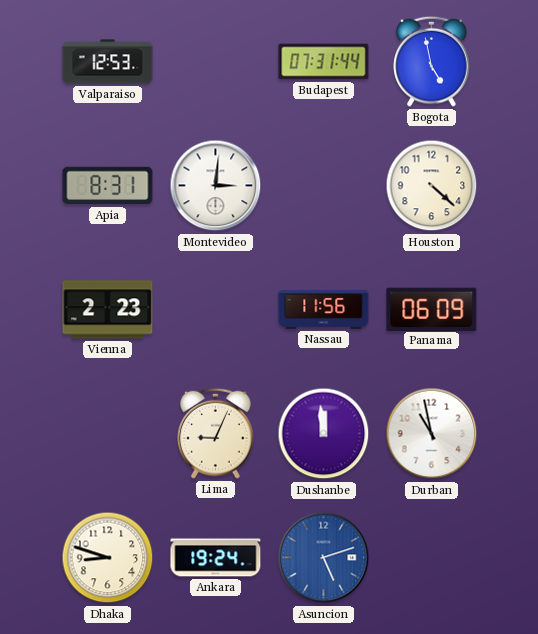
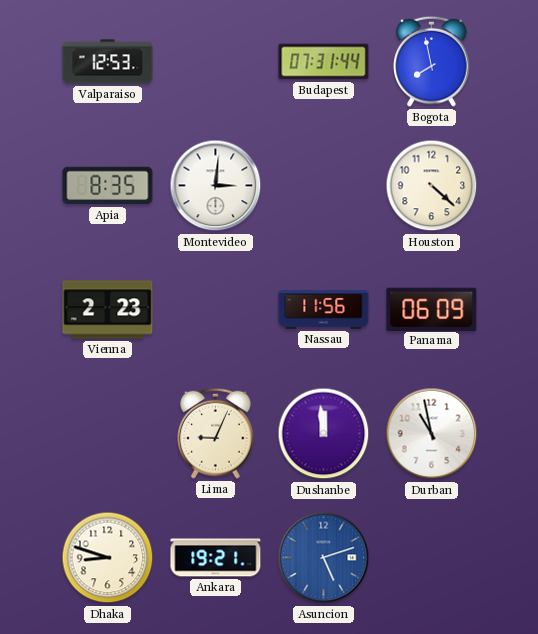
Bogota: 4:58 -> 7:58 (432, 61)
Apia: 8:31 -> 8:35 (108, 186)
Ankara: 19:24 -> 19:21 (216, 558)
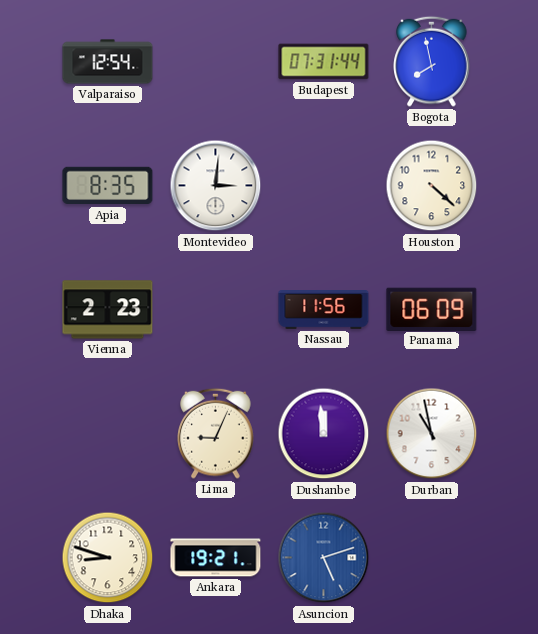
Valparaiso: 12:53 -> 12:54 (108, 62)
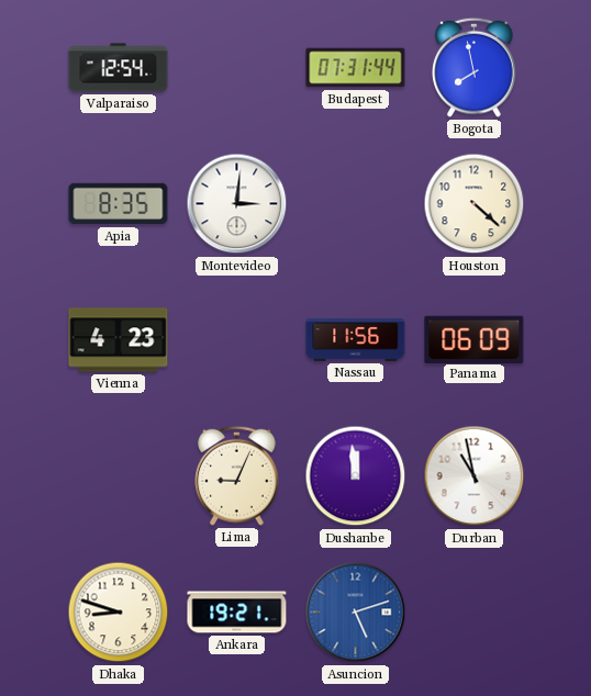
Vienna: 2:23 -> 4:23 (119, 340)
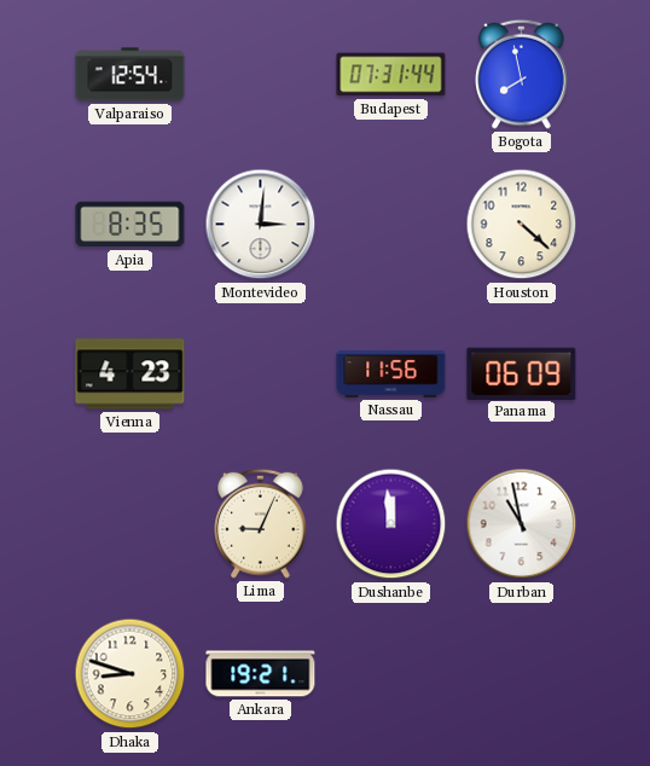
Asuncion: 5:12 -> none (356, 613)
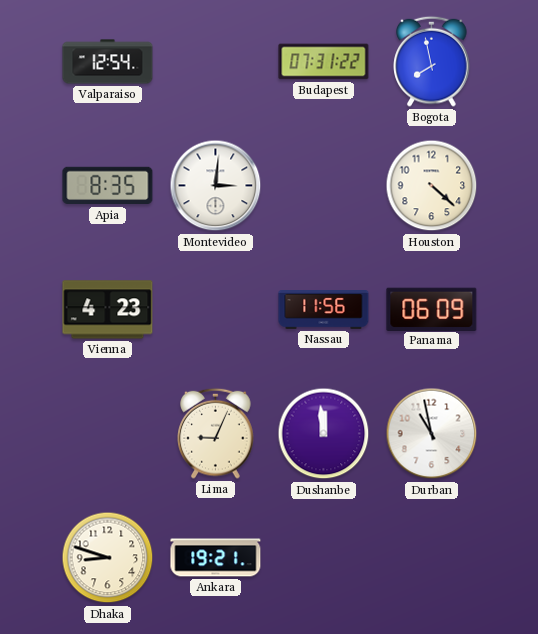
Budapest: 07:31:44 -> 07:31:22 (324, 62)
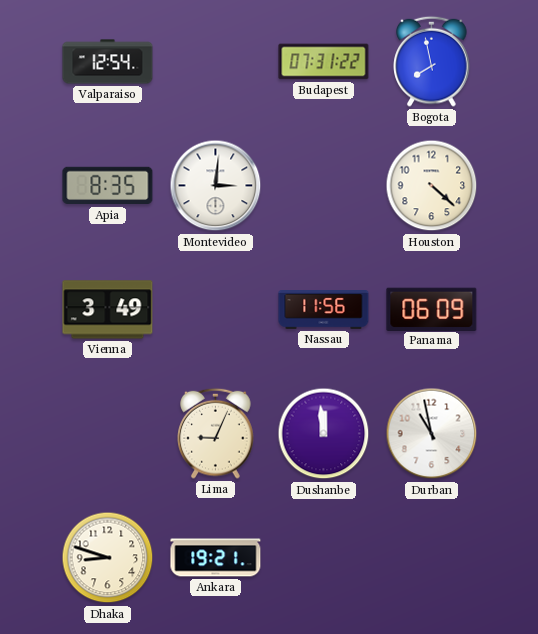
Vienna: 4:23 -> 3:49 (108, 310)
